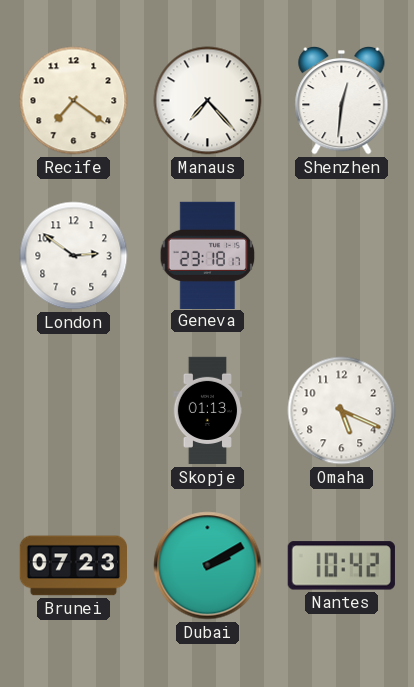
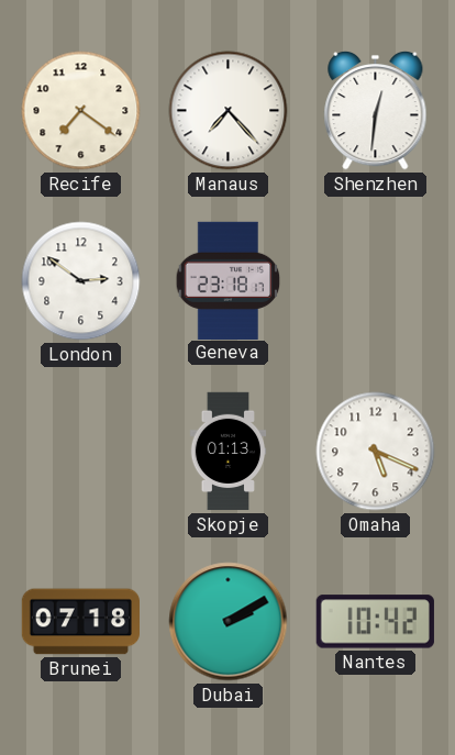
Brunei: 07:23 -> 07:18 (80, 622)
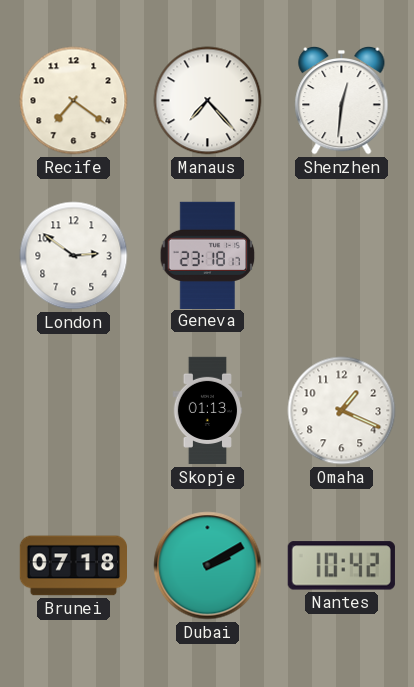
Omaha: 5:19 -> 1:19 (342, 411)
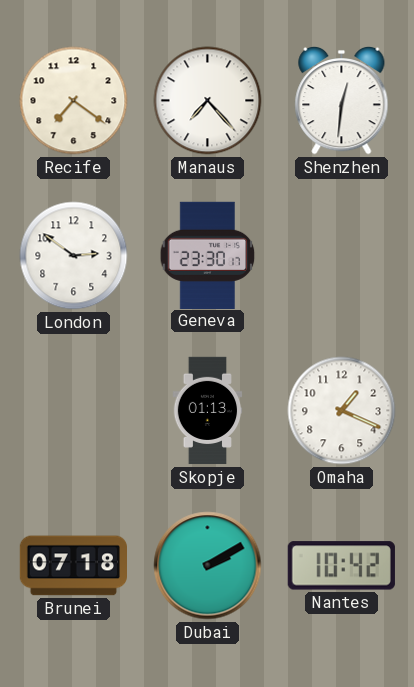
Geneva: 23:18 -> 23:30 (208, 255)
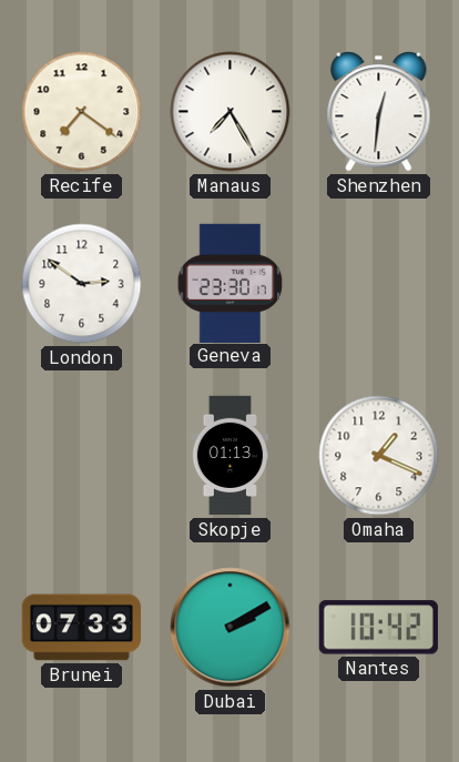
Manaus: 7:23 -> 7:25 (231, 112)
Brunei: 07:18 -> 07:33 (81, 628)
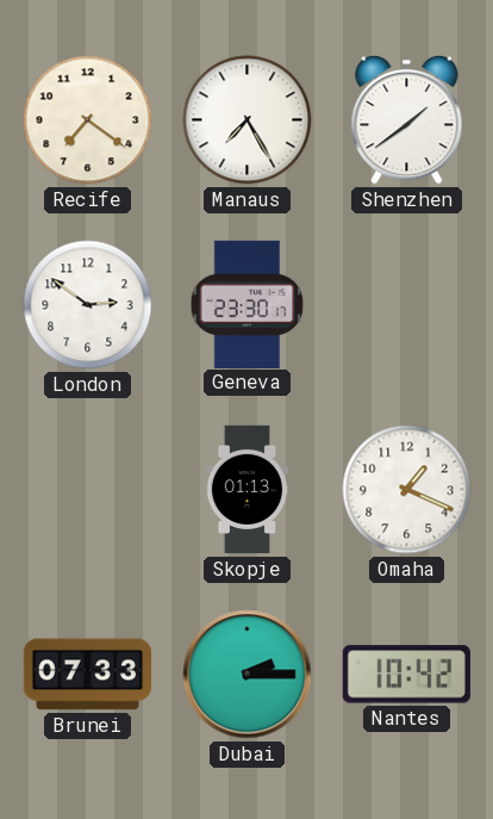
Shenzhen: 12:31 -> 1:39 (407, 119)
Dubai: 2:10 -> 2:15 (248, 675)
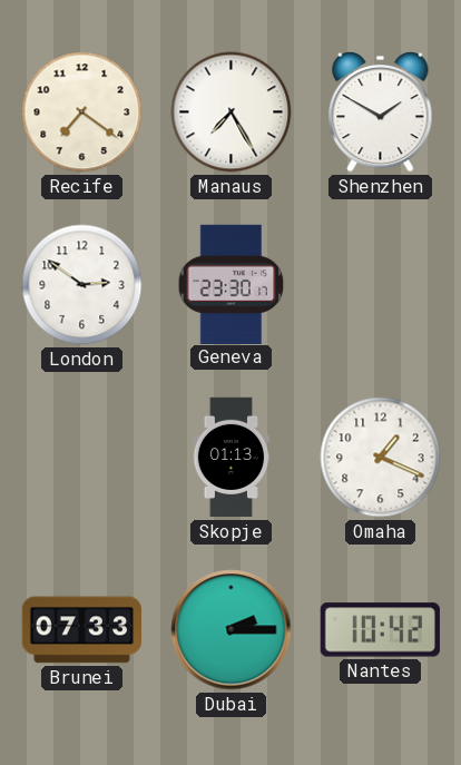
Shenzhen: 1:39 -> 1:50 (381, 111)
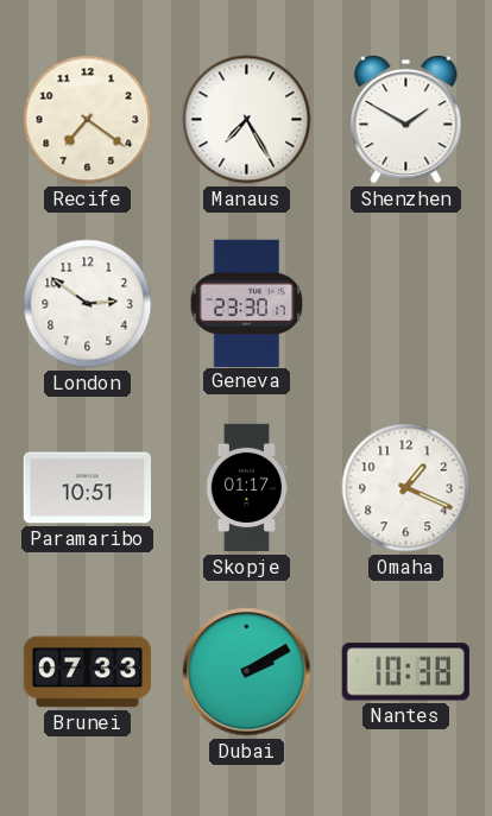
Paramaribo: none -> 10:51 (87, 488)
Skopje: 01:13 -> 01:17 (247, 488)
Dubai: 2:15 -> 2:10 (247, 672)
Nantes: 10:42 -> 10:38 (405, 672)
